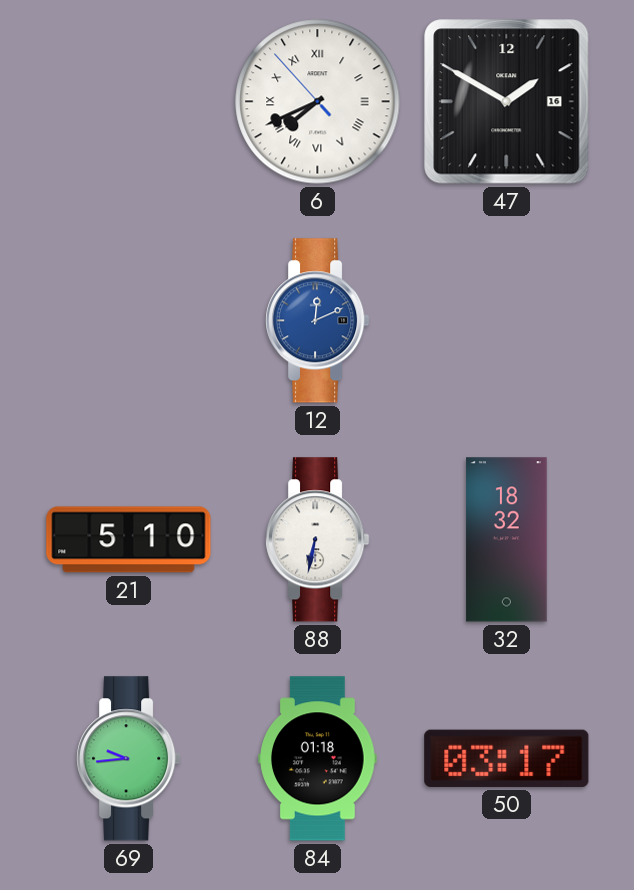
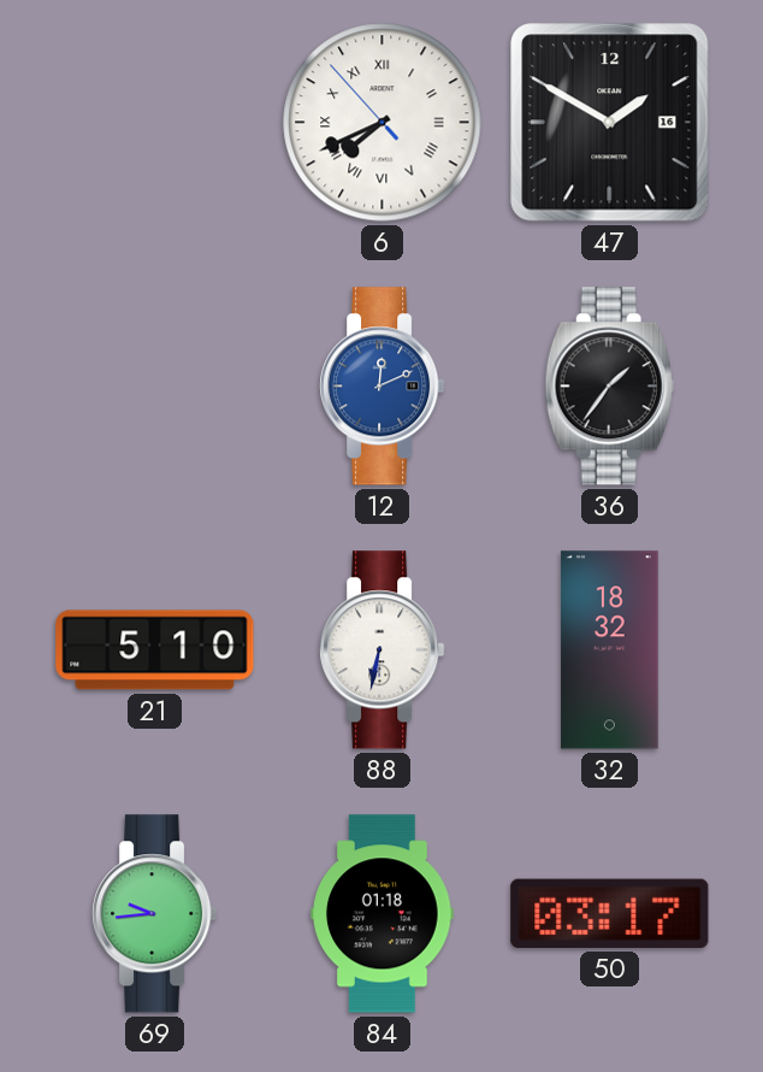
36: none -> 1:36 (609, 387)
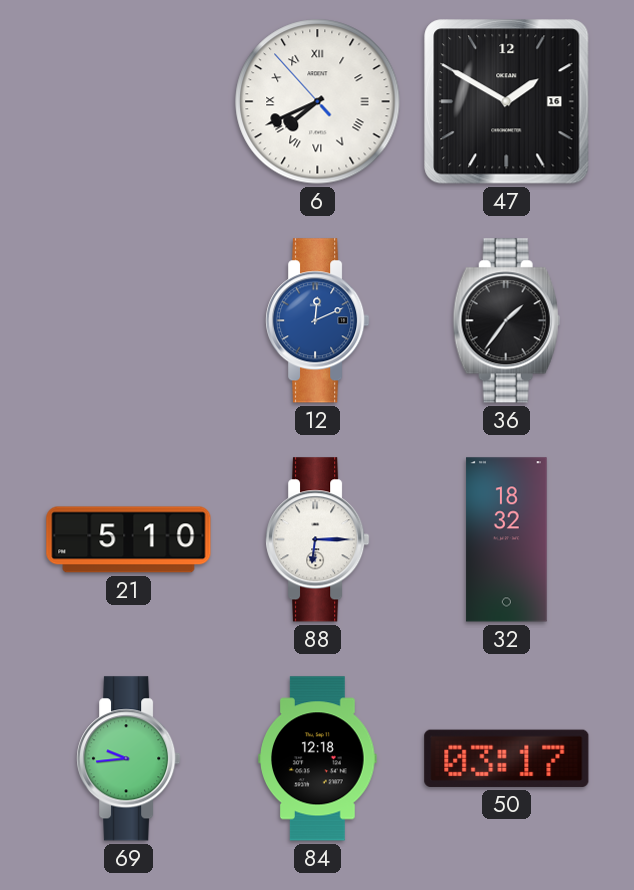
88: 6:32 -> 6:15 (318, 540)
84: 01:18 -> 12:18 (318, 759)
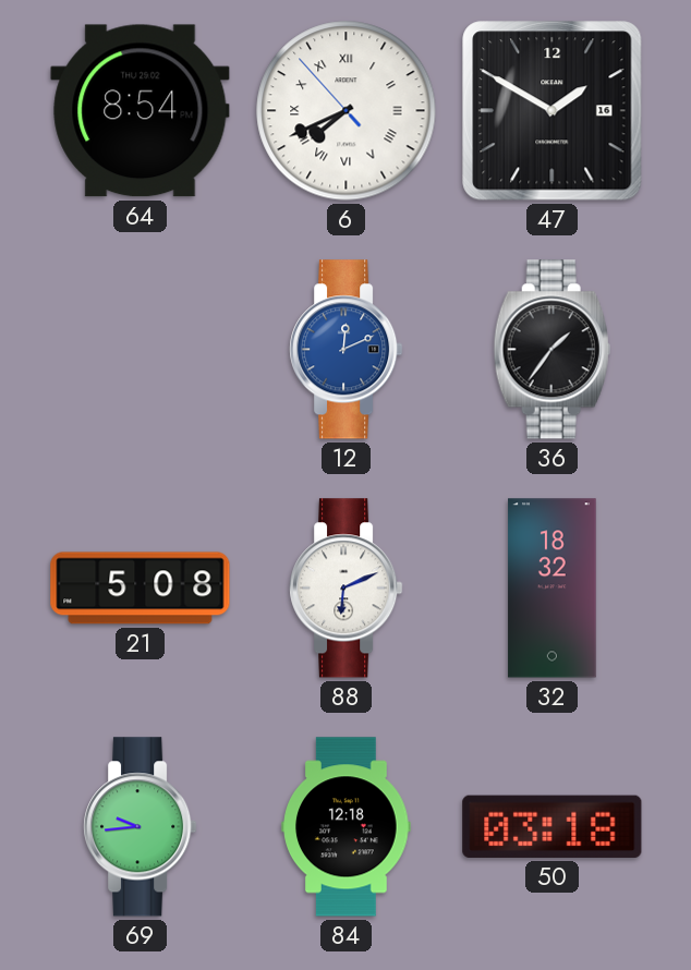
64: none -> 8:54 (141, 111)
21: 5:10 -> 5:08 (141, 589)
88: 6:15 -> 6:11 (347, 589)
50: 03:17 -> 03:18 (553, 826)
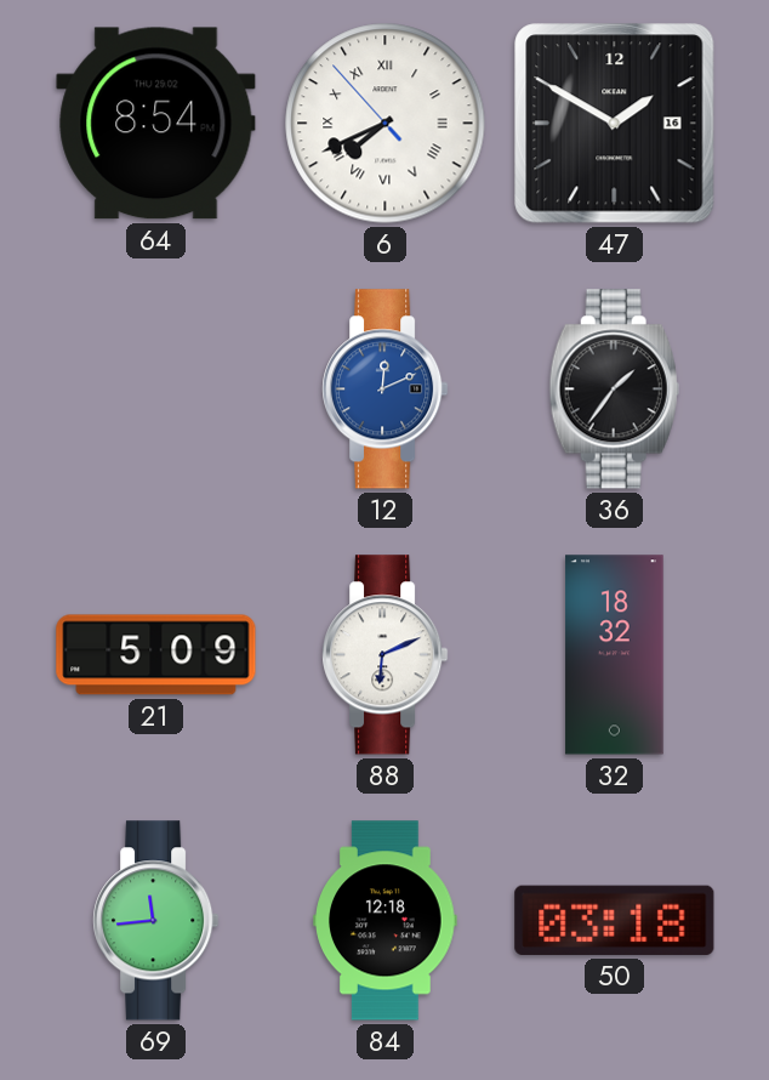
21: 5:08 -> 5:09 (156, 655)
69: 9:44 -> 11:44 (156, 921)
